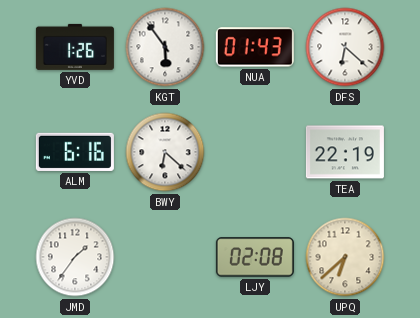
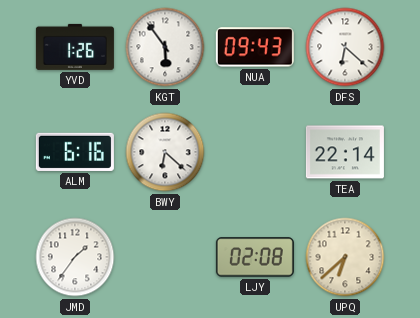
NUA: 01:43 -> 09:43 (255, 47)
TEA: 22:19 -> 22:14 (345, 152)
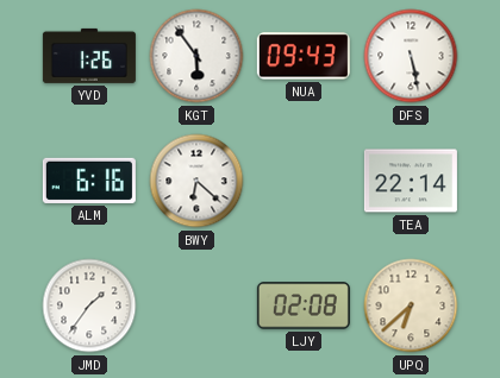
DFS: 6:22 -> 5:28 (411, 56)
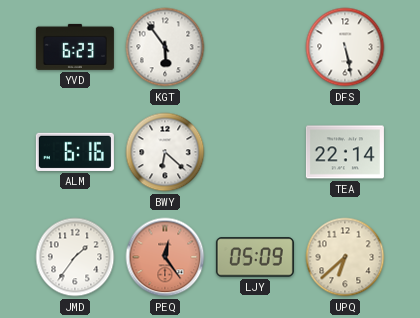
YVD: 1:26 -> 6:23 (75, 47)
NUA: 09:43 -> none (304, 56)
PEQ: none -> 12:24 (165, 257)
LJY: 02:08 -> 05:09 (255, 257)
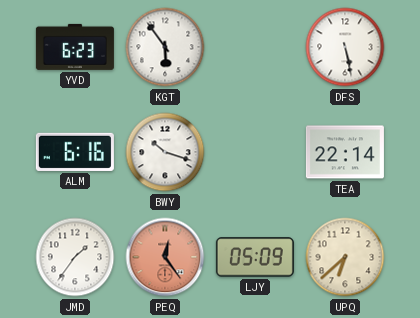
BWY: 6:22 -> 10:18 (165, 152)
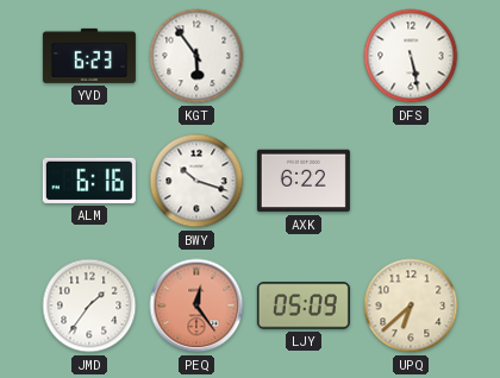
AXK: none -> 6:22 (304, 181)
TEA: 22:14 -> none (345, 152)
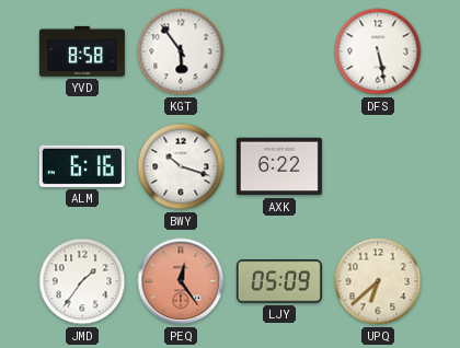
YVD: 6:23 -> 8:58 (82, 51)
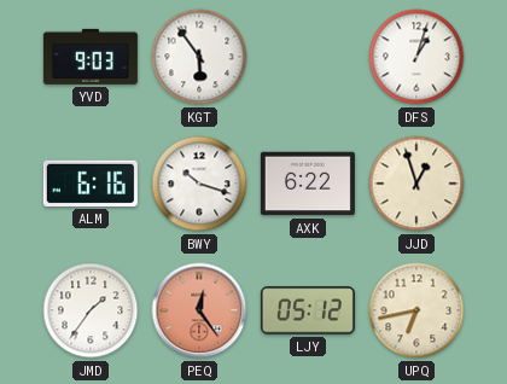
YVD: 8:58 -> 9:03 (91, 57)
DFS: 5:28 -> 1:03 (416, 57)
JJD: none -> 12:57 (416, 184)
LJY: 05:09 -> 05:12 (308, 310)
UPQ: 6:38 -> 6:43 (416, 310)
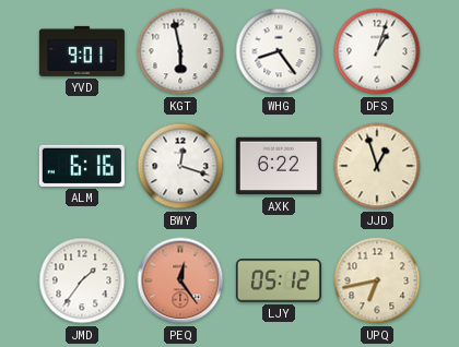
YVD: 9:03 -> 9:01 (82, 51)
KGT: 5:54 -> 5:58 (180, 51)
WHG: none -> 8:24 (279, 51)
BWY: 10:18 -> 12:18 (180, 166)
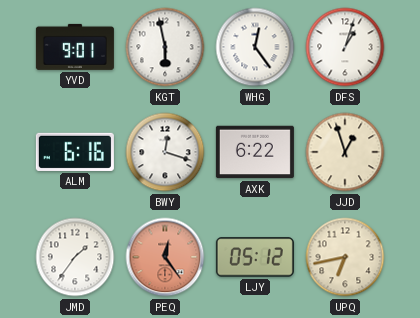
WHG: 8:24 -> 12:24 (255, 47)
